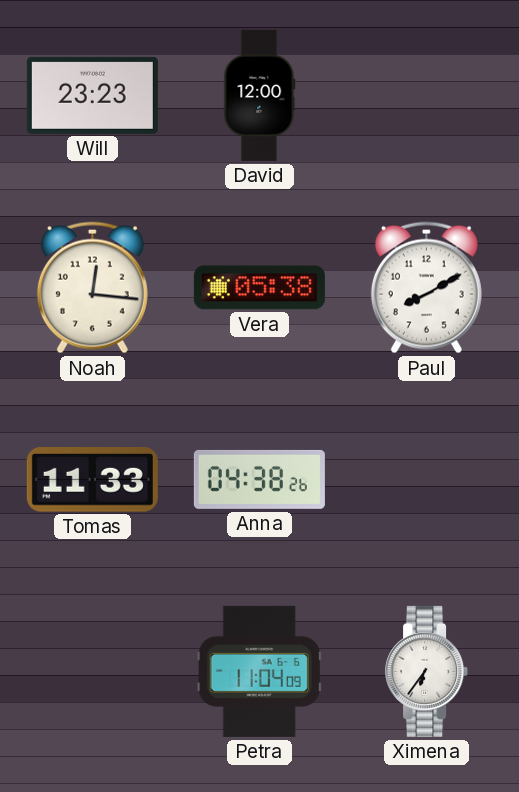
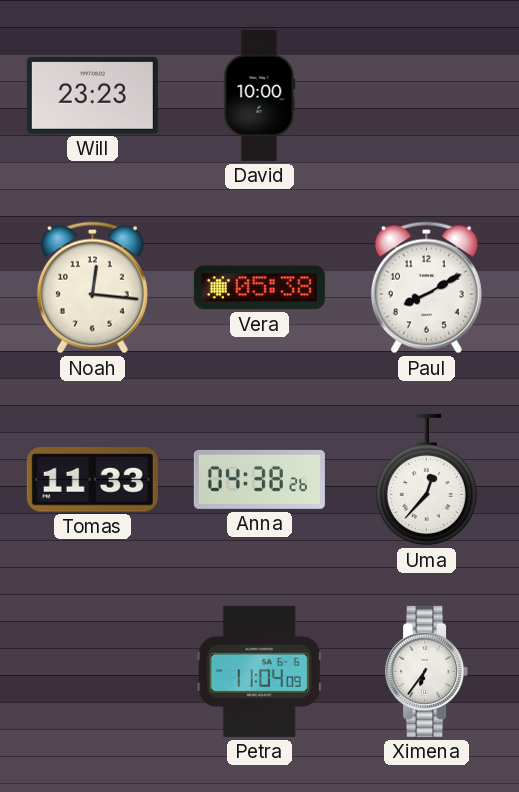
David: 12:00 -> 10:00 (260, 95)
Uma: none -> 12:37 (426, 480)
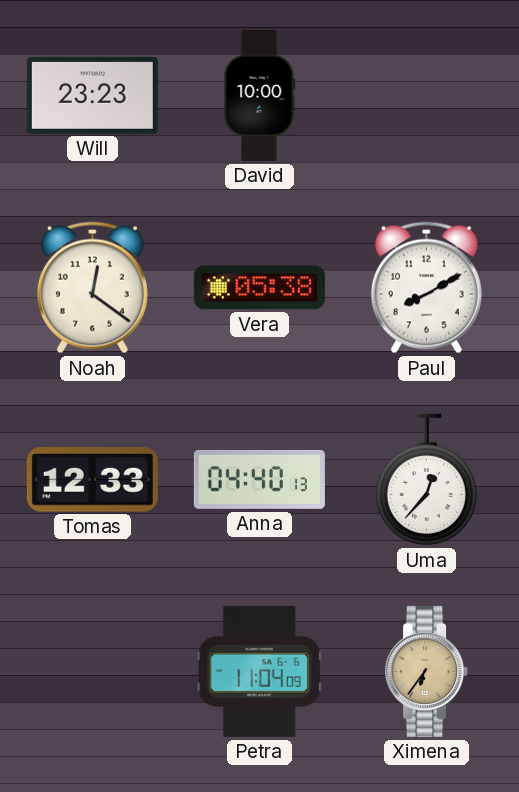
Noah: 12:16 -> 12:21 (92, 288)
Tomas: 11:33 -> 12:33 (92, 480)
Anna: 04:38 -> 04:40 (259, 479)
Ximena dial: white -> champagne (427, 671)
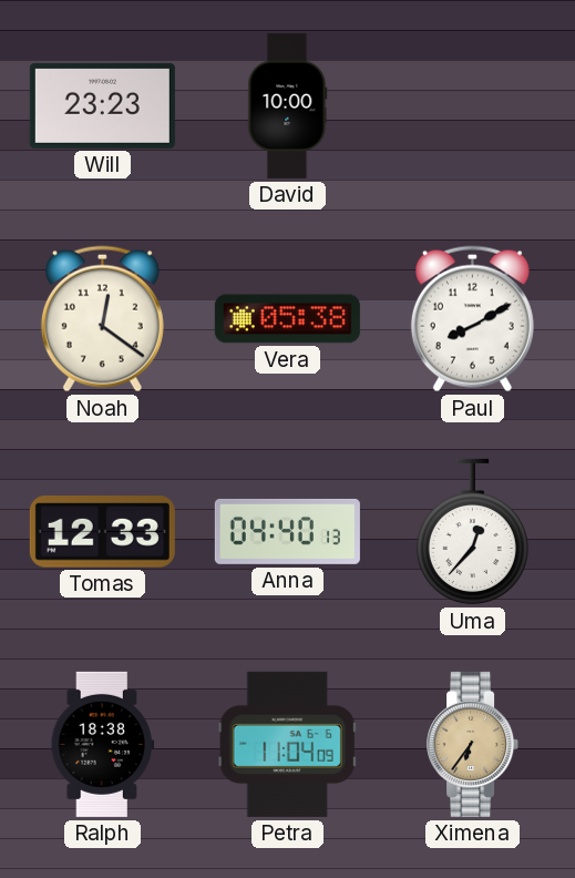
Ralph: none -> 18:38 (102, 744)
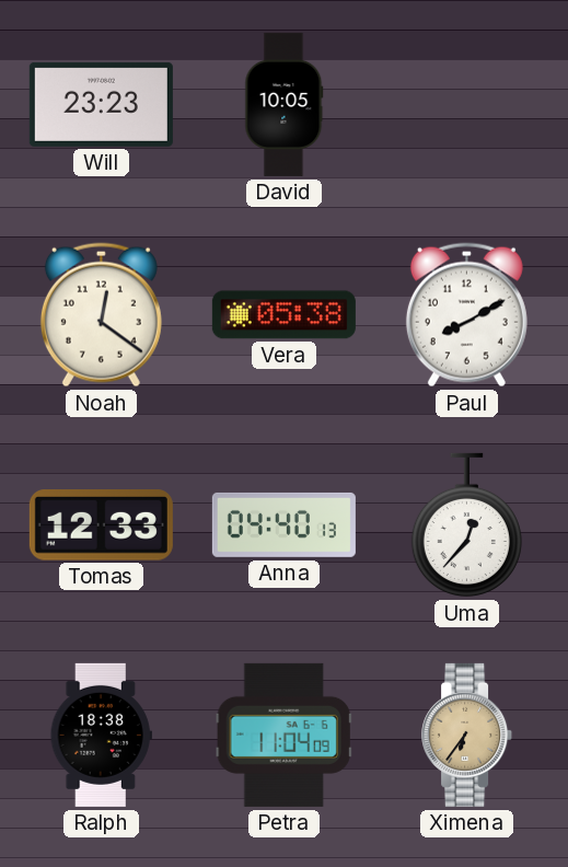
David: 10:00 -> 10:05 (285, 104)
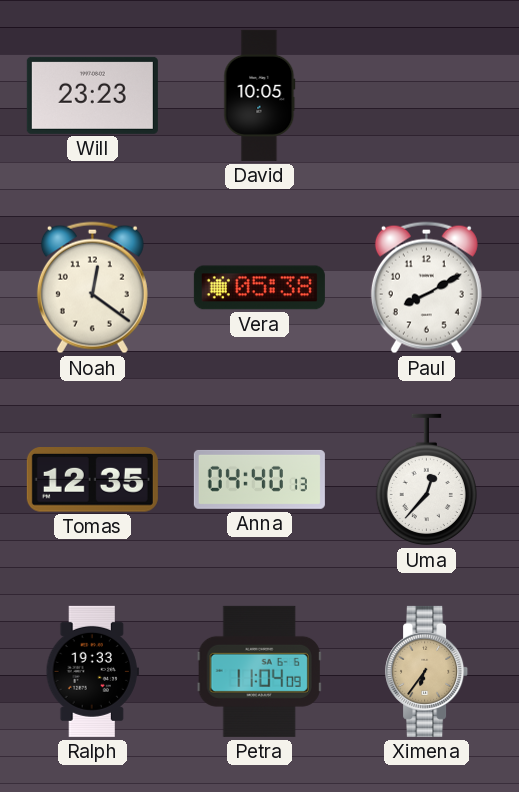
Tomas: 12:33 -> 12:35 (92, 480)
Ralph: 18:38 -> 19:33 (92, 671)
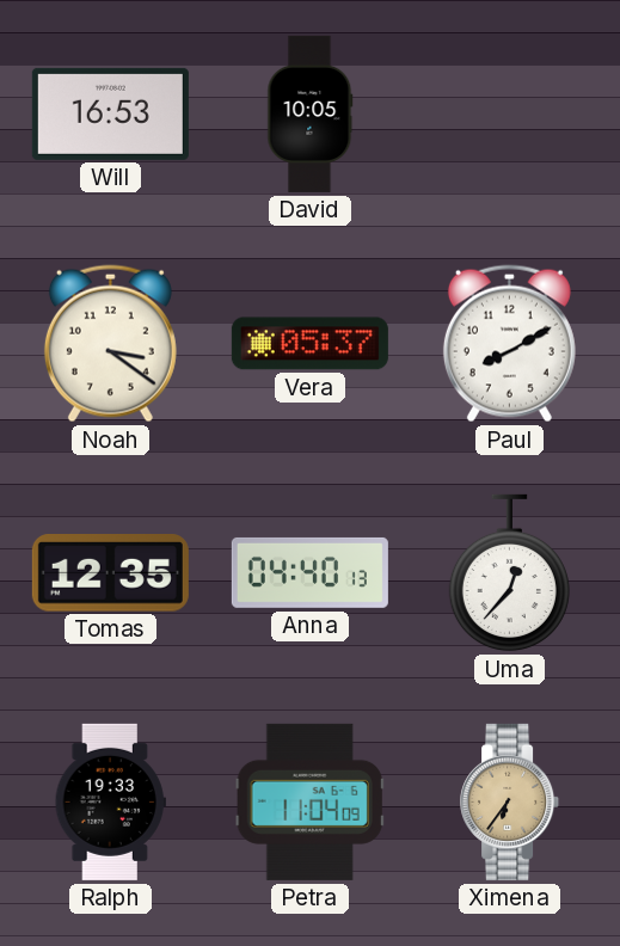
Will: 23:23 -> 16:53 (110, 113)
Noah: 12:21 -> 3:21 (110, 344)
Vera: 05:38 -> 05:37 (309, 344)
